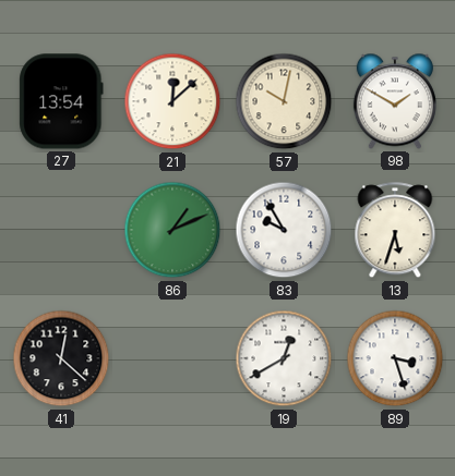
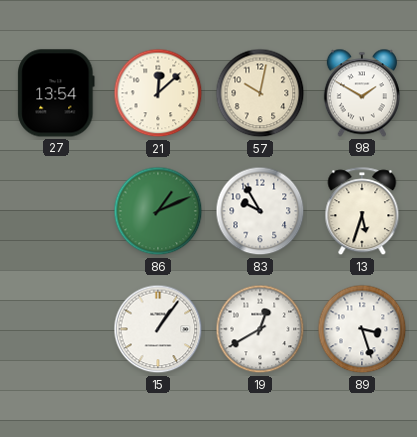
41: 12:22 -> none (61, 358)
15: none -> 1:06 (158, 329)
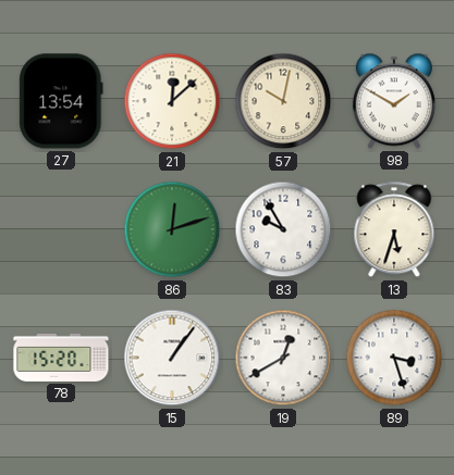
86: 1:11 -> 12:12 (172, 229)
78: none -> 15:20 (61, 358)
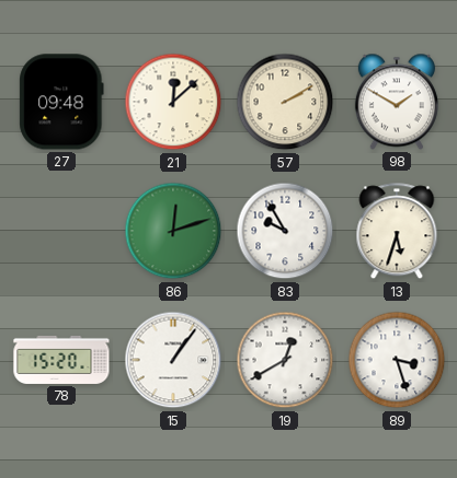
27: 13:54 -> 09:48 (61, 102)
57: 10:02 -> 2:10 (285, 102)
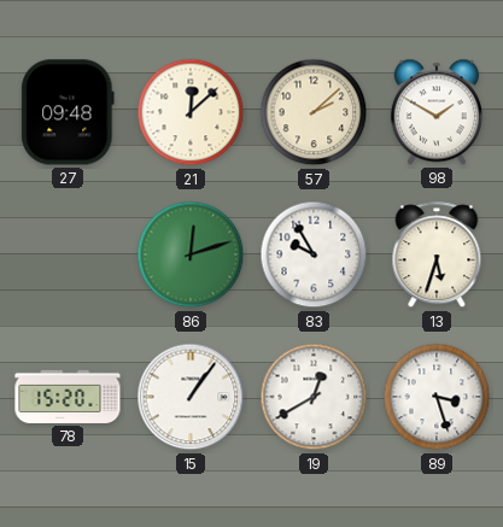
57: 2:10 -> 2:08 (314, 112)
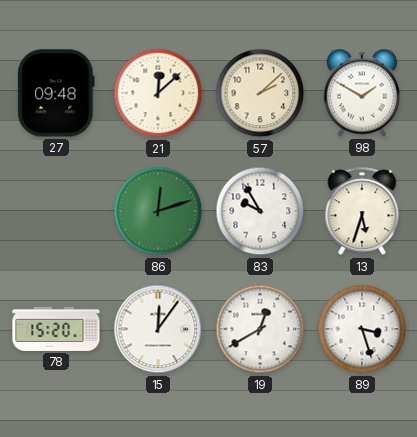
15: 1:06 -> 12:06 (158, 329)
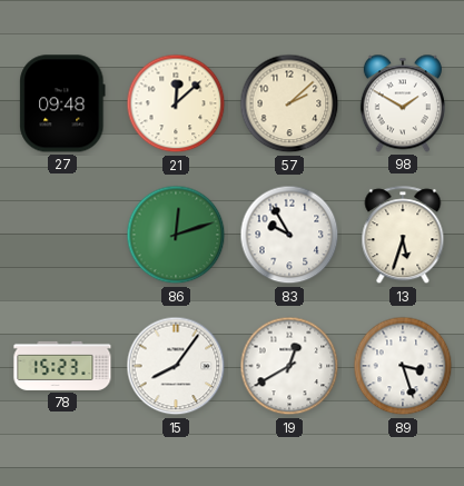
78: 15:20 -> 15:23 (62, 366)
15: 12:06 -> 8:06 (176, 366)
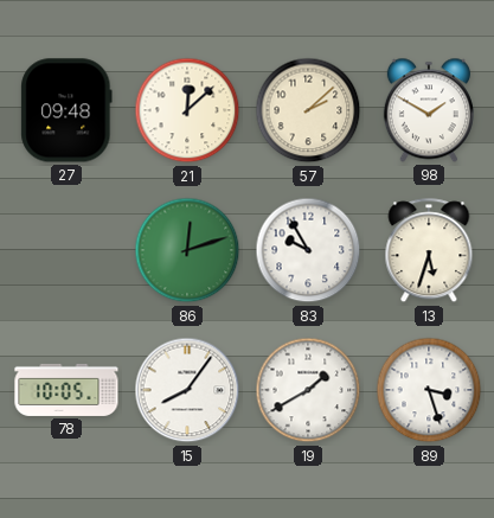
78: 15:23 -> 10:05 (66, 390)
19: 12:40 -> 1:40 (308, 390)
